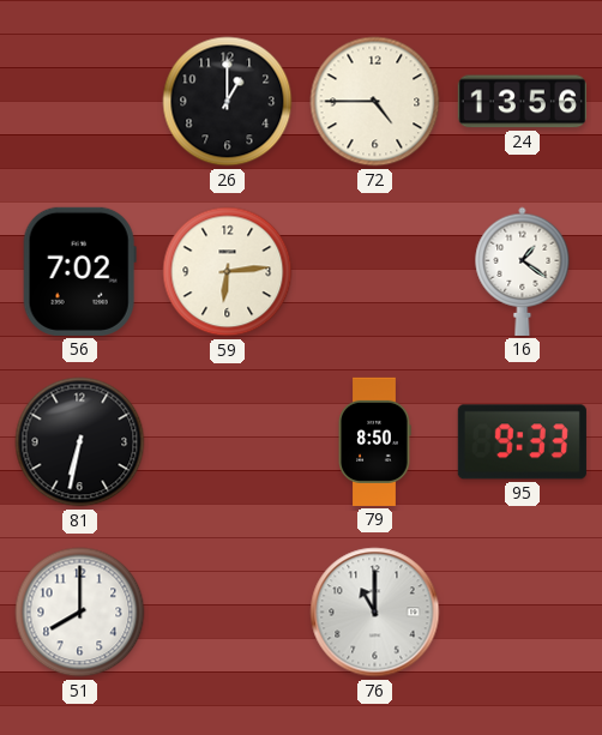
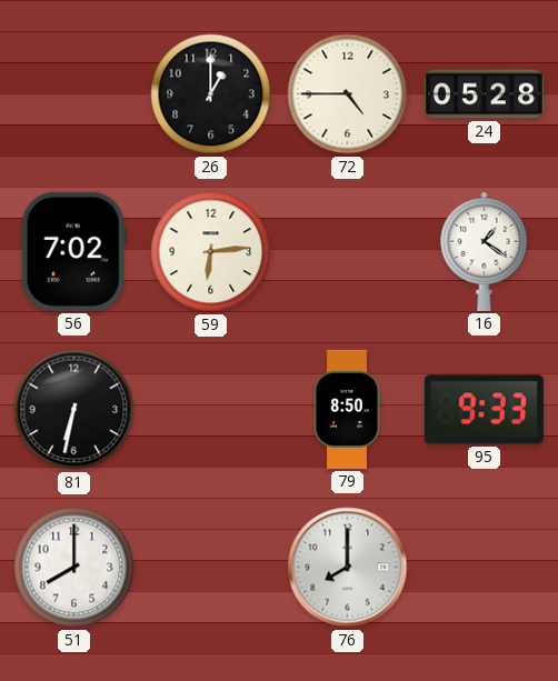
24: 13:56 -> 05:28 (484, 94)
76: 11:00 -> 8:00 (348, 568)
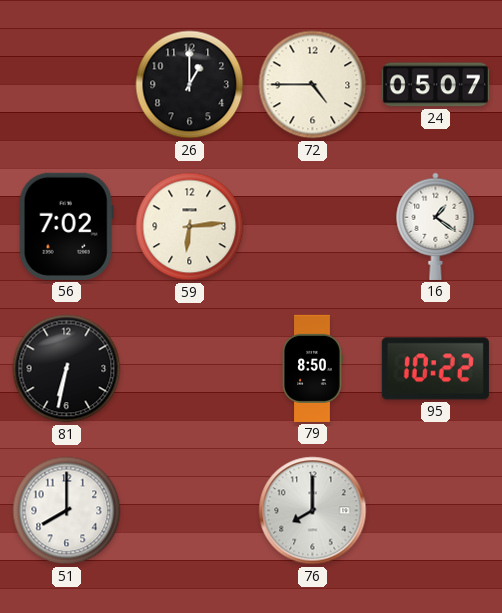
24: 05:28 -> 05:07 (435, 85)
95: 9:33 -> 10:22 (435, 369)
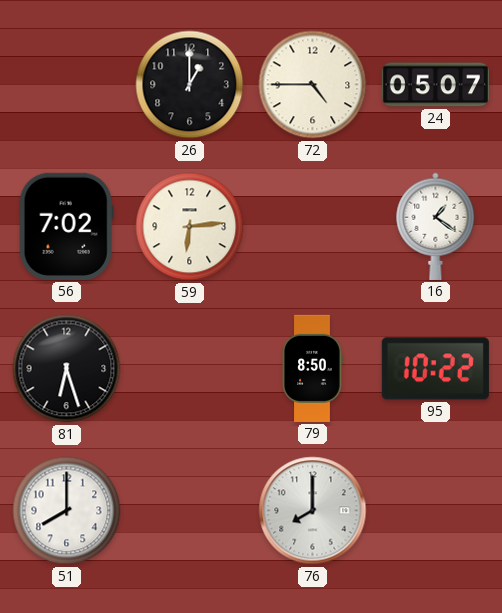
81: 6:32 -> 6:27 (67, 369)
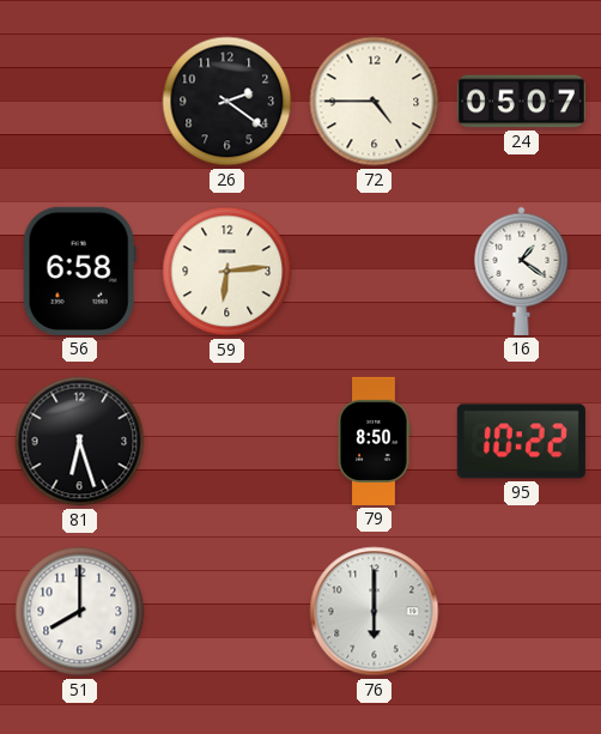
26: 1:00 -> 2:21 (227, 102)
56: 7:02 -> 6:58 (79, 271)
76: 8:00 -> 6:00 (375, 612)
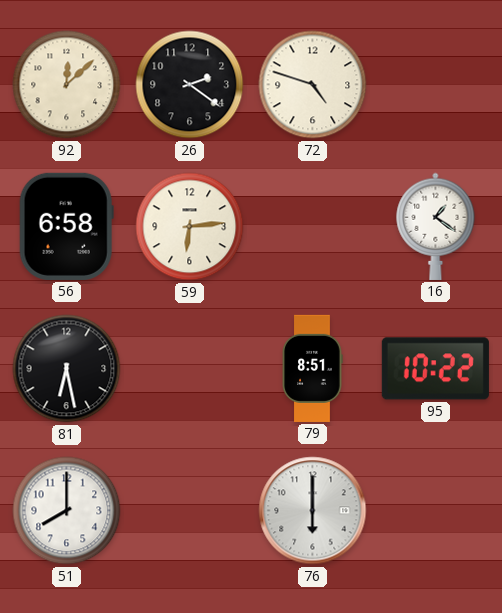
92: none -> 12:08 (67, 85)
72: 4:45 -> 4:48 (313, 85)
24: 05:07 -> none (521, 102)
81: 6:27 -> 6:28 (67, 369)
79: 8:50 -> 8:51 (312, 368)
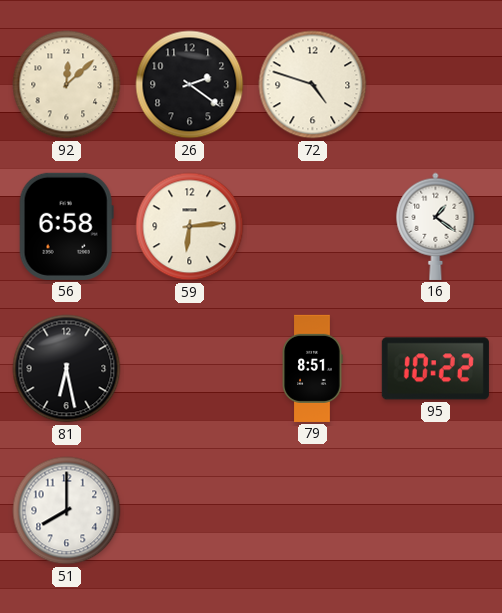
76: 6:00 -> none (313, 511)
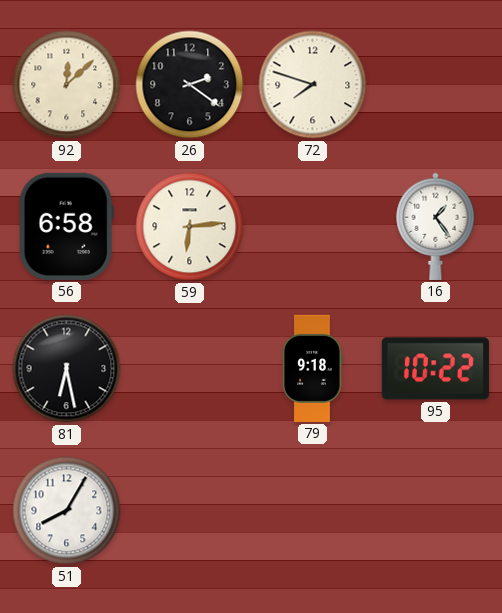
72: 4:48 -> 7:48 (313, 85)
16: 1:21 -> 1:24 (436, 226)
79: 8:51 -> 9:18 (312, 368)
51: 8:00 -> 8:05 (67, 511)
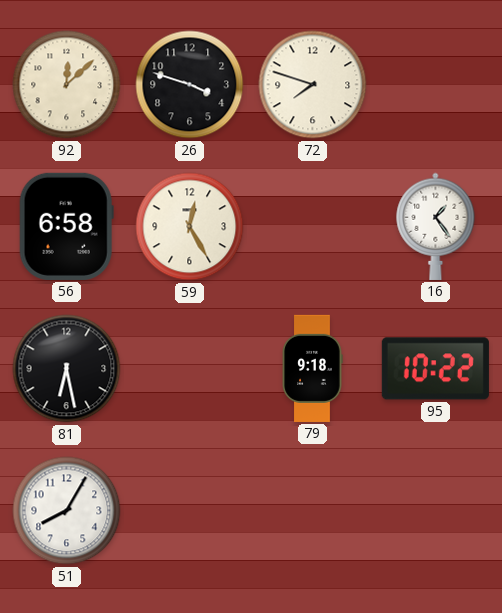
26: 2:21 -> 3:48 (190, 85)
59: 6:14 -> 12:25 (190, 227)
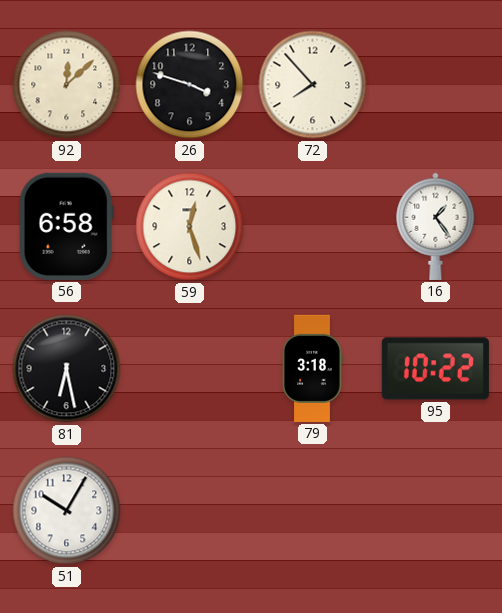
72: 7:48 -> 7:53 (313, 85)
59: 12:25 -> 12:27 (190, 227)
79: 9:18 -> 3:18 (312, 368)
51: 8:05 -> 10:05 (67, 511)
